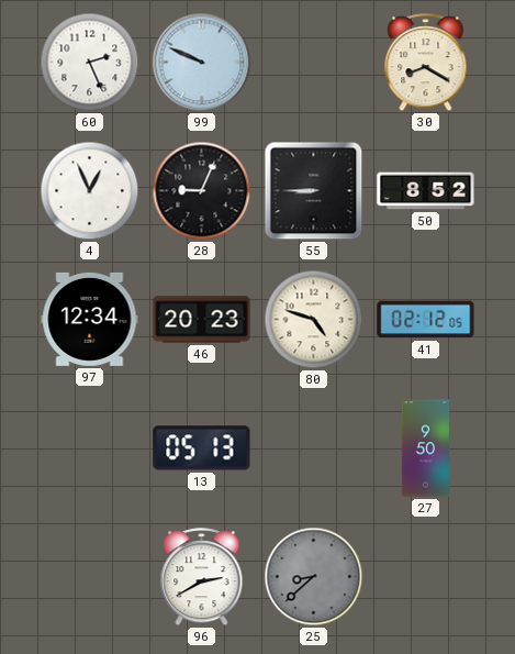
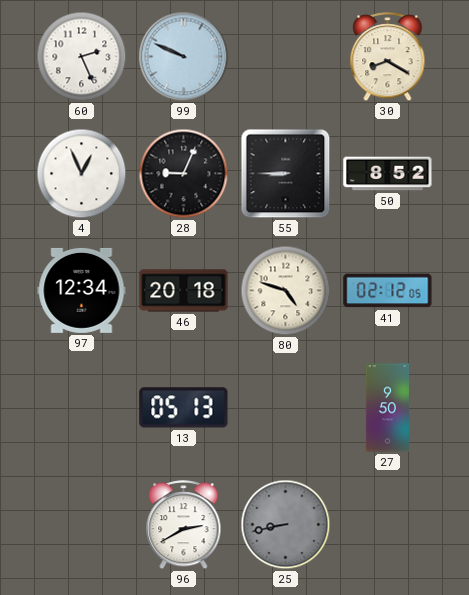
46: 20:23 -> 20:18 (184, 291)
25: 8:38 -> 8:43 (286, 525)
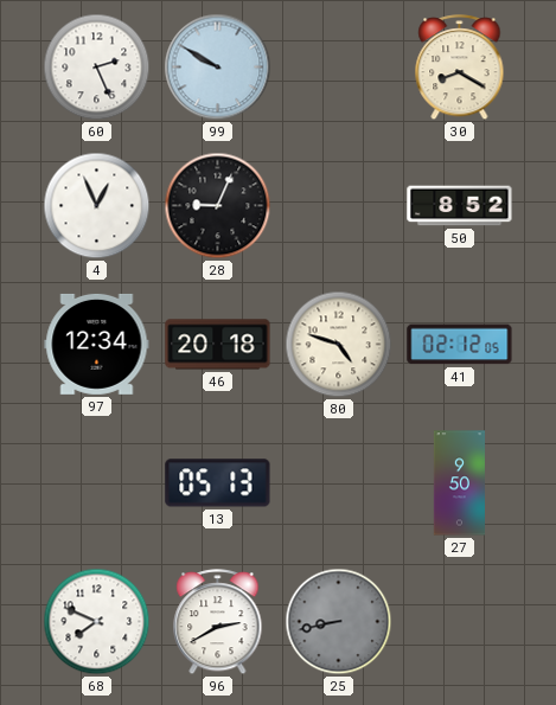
99: 9:49 -> 9:50 (218, 68)
55: 8:45 -> none (286, 174)
68: none -> 7:49 (97, 622)
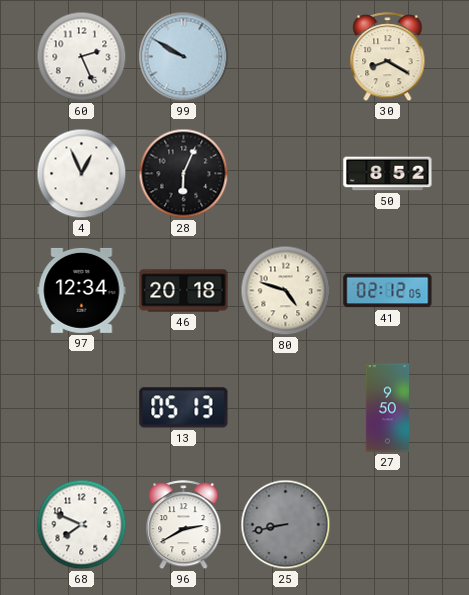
28: 9:04 -> 6:04 (184, 174)
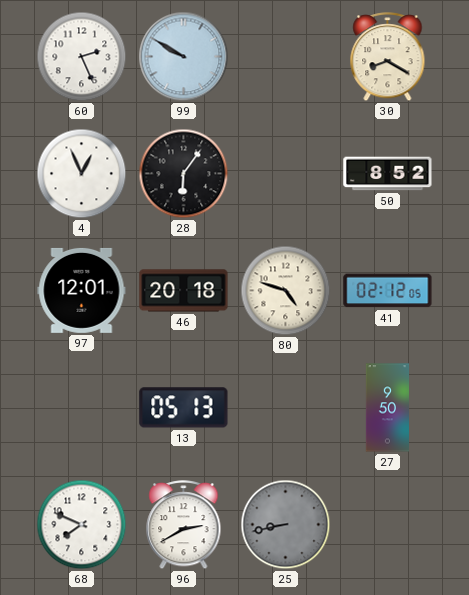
28: 6:04 -> 6:06 (184, 174)
97: 12:34 -> 12:01 (82, 290)
